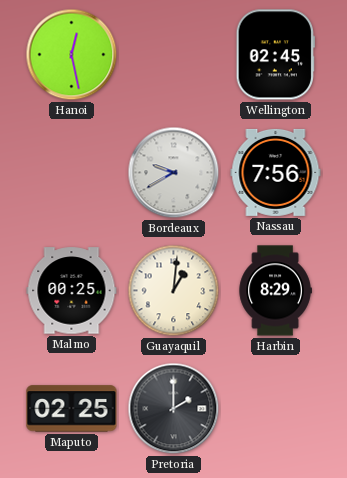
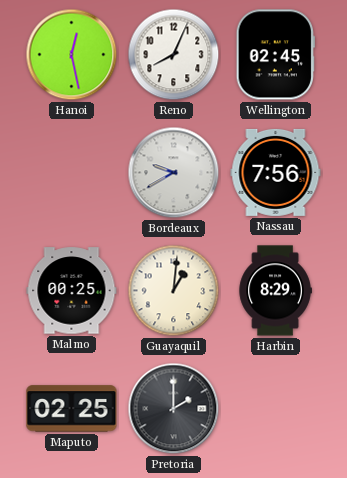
Reno: none -> 8:04 (174, 55)
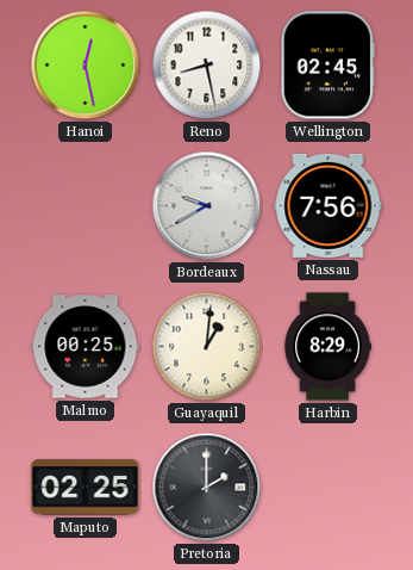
Reno: 8:04 -> 8:28 (207, 66)
